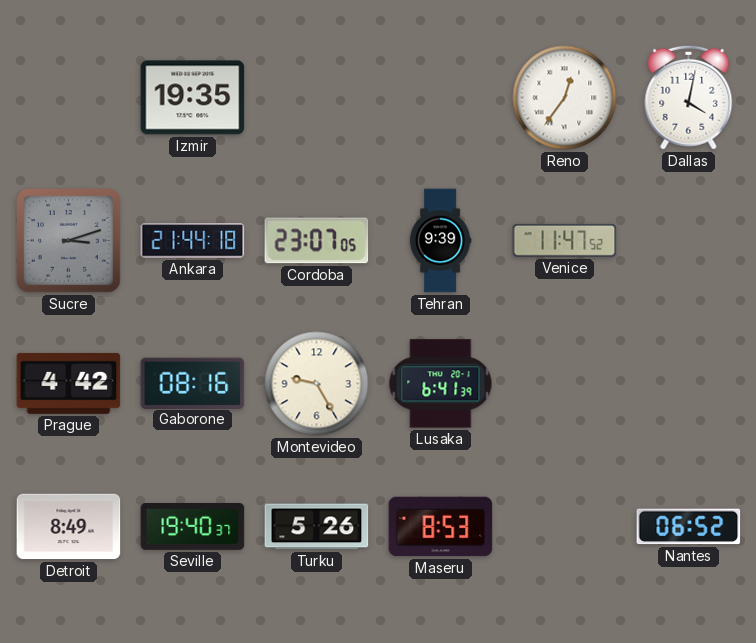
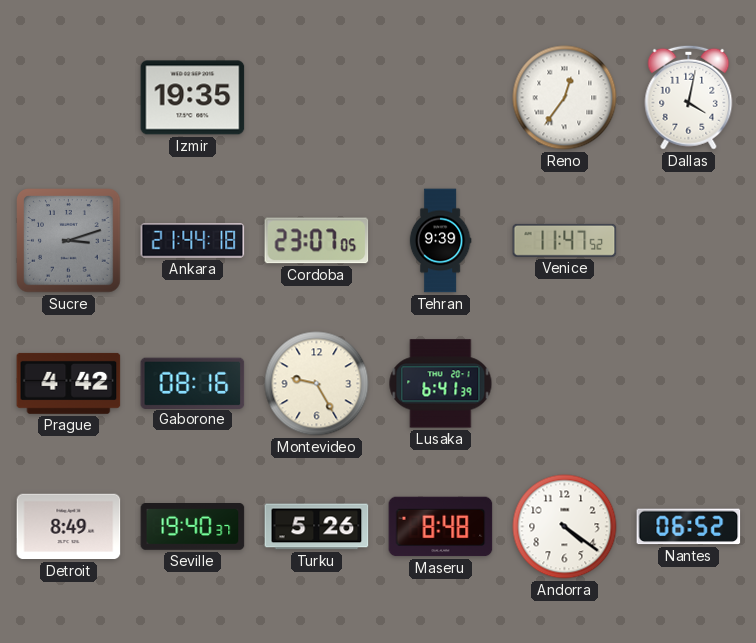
Maseru: 8:53 -> 8:48 (441, 527)
Andorra: none -> 4:21 (565, 527)
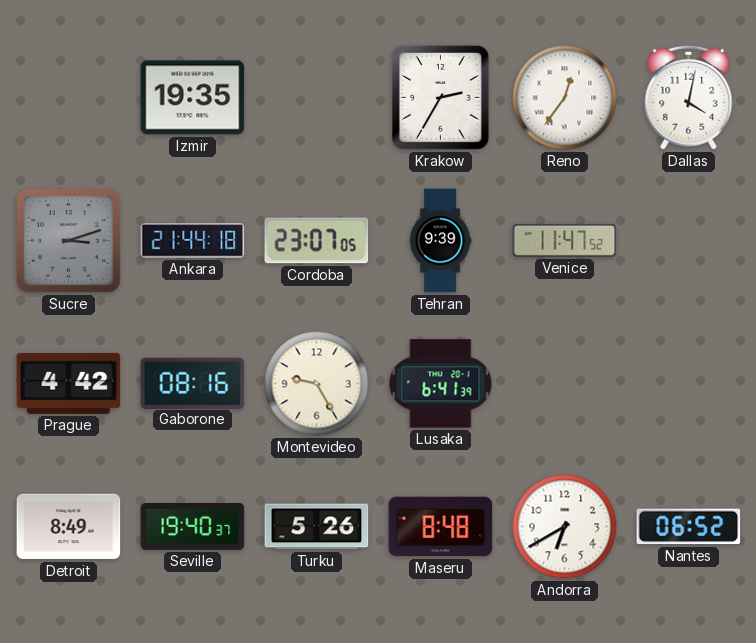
Krakow: none -> 2:35 (440, 97)
Andorra: 4:21 -> 6:40 (565, 527)
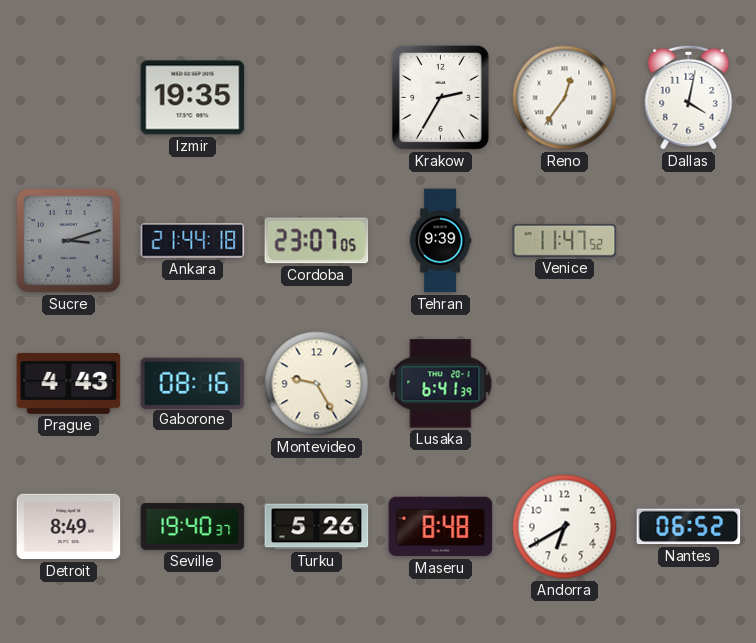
Prague: 4:42 -> 4:43 (69, 383)
